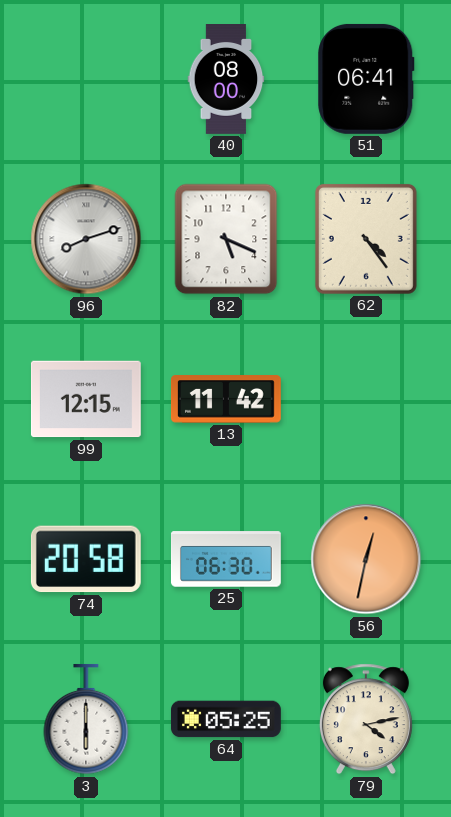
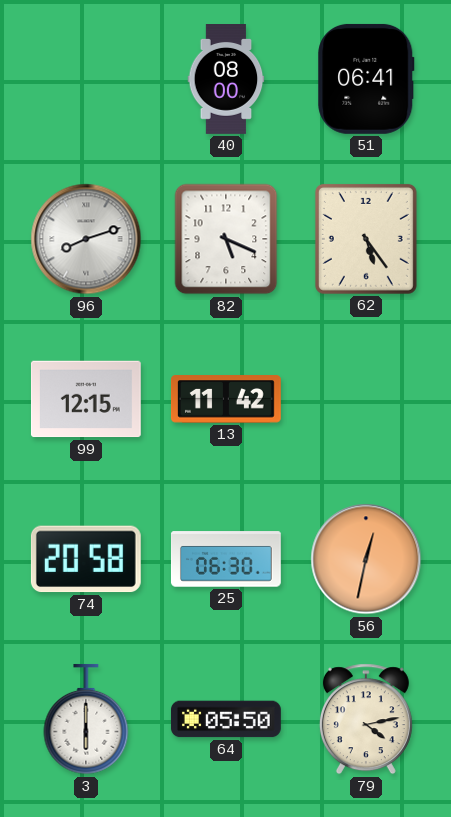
62: 4:24 -> 5:24 (366, 239)
64: 05:25 -> 05:50 (226, 719)
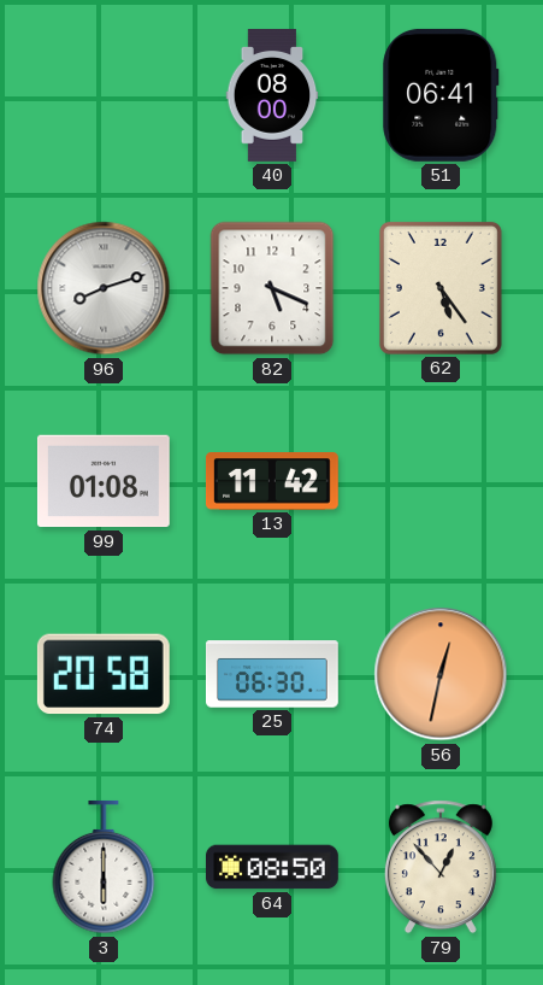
99: 12:15 -> 01:08 (104, 481)
64: 05:50 -> 08:50 (272, 867)
79: 4:13 -> 12:53 (441, 867)
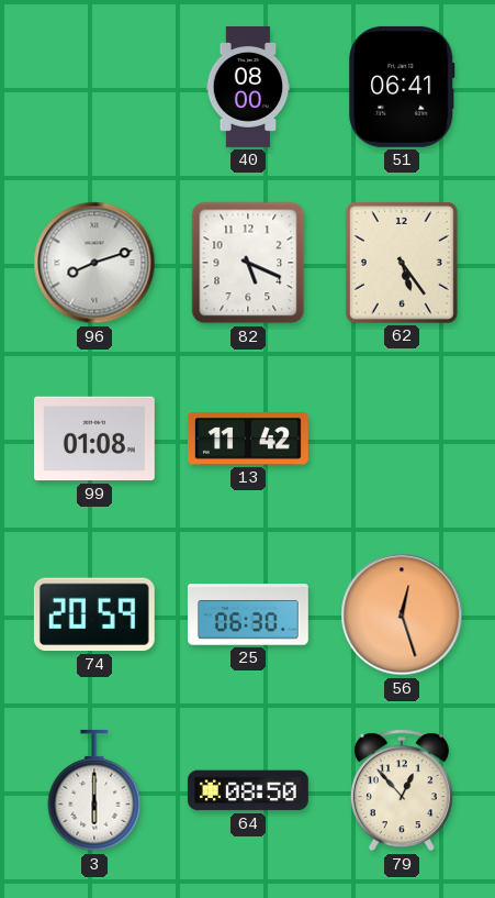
74: 20:58 -> 20:59 (94, 614)
56: 12:32 -> 12:27 (402, 614)
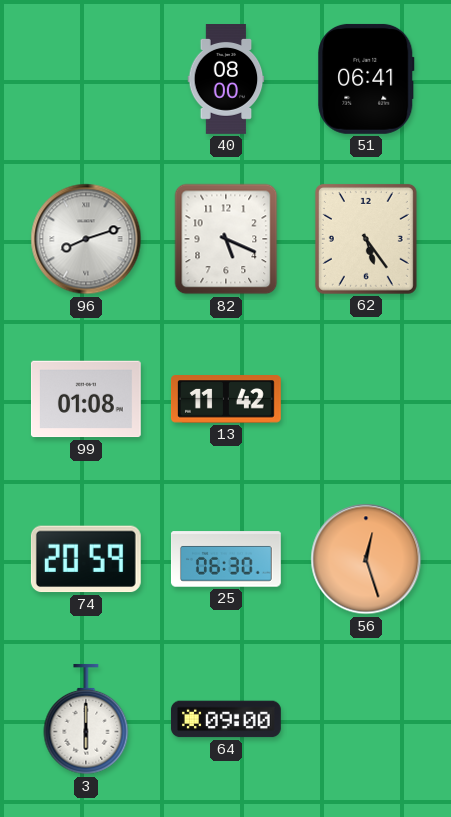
64: 08:50 -> 09:00 (226, 719)
79: 12:53 -> none (402, 790)
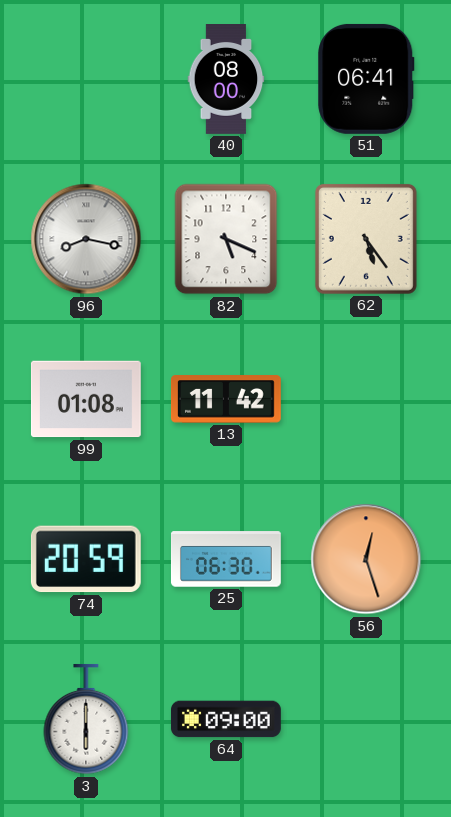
96: 8:12 -> 8:17 (86, 239)
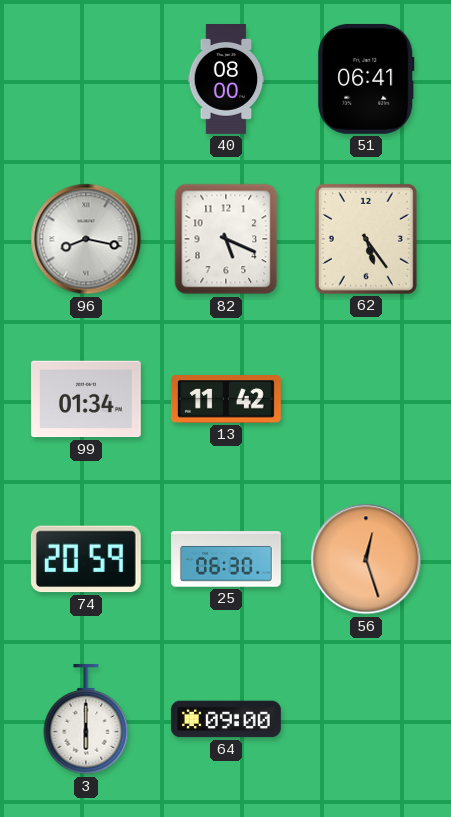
99: 01:08 -> 01:34 (86, 399)
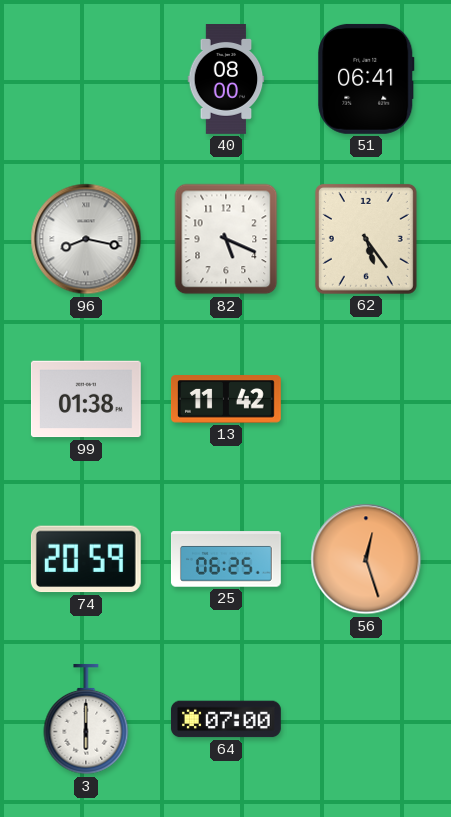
99: 01:34 -> 01:38 (86, 399)
25: 06:30 -> 06:25 (226, 559)
64: 09:00 -> 07:00 (226, 719)
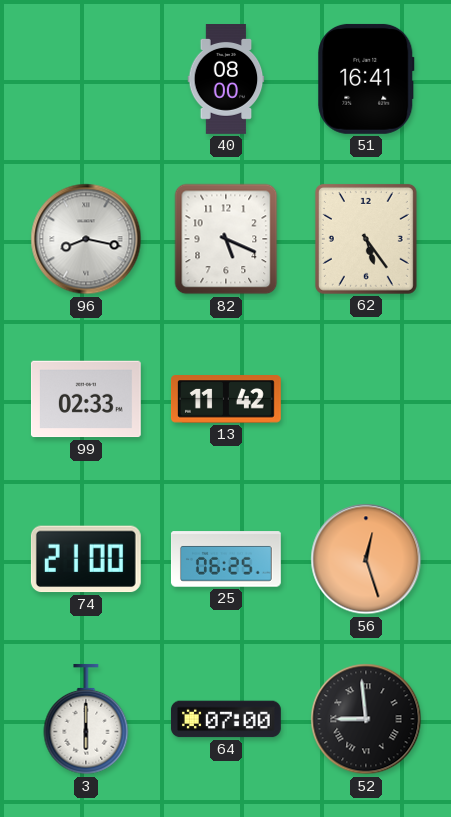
51: 06:41 -> 16:41 (366, 79)
99: 01:38 -> 02:33 (86, 399)
74: 20:59 -> 21:00 (86, 559)
52: none -> 8:59 (366, 719)
